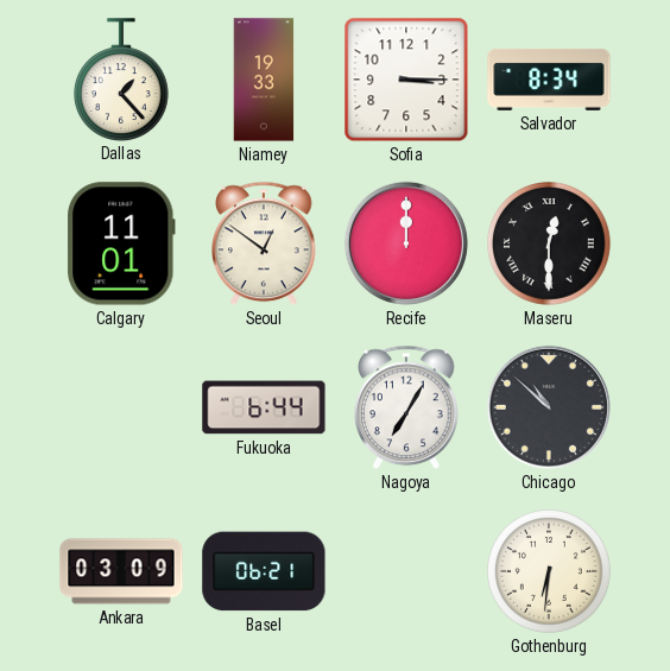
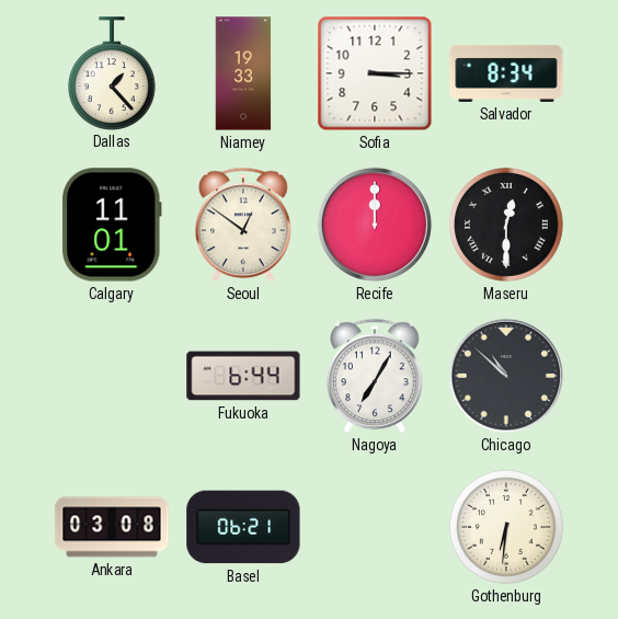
Ankara: 03:09 -> 03:08 (112, 527)
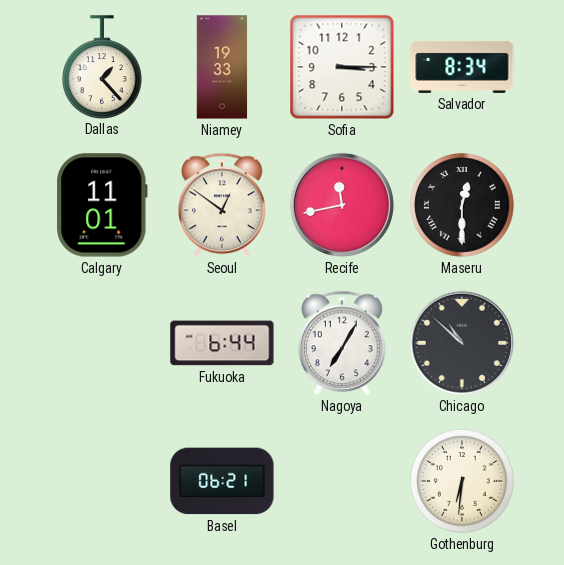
Recife: 12:00 -> 11:43 (342, 205)
Ankara: 03:08 -> none (112, 527)
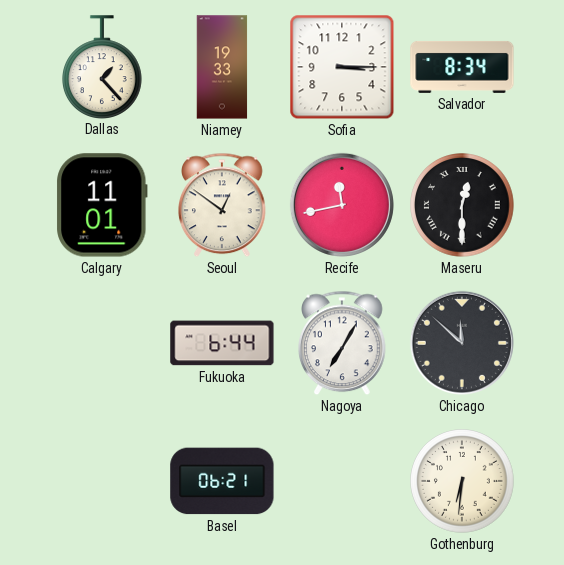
Chicago: 10:52 -> 11:52 (462, 343)
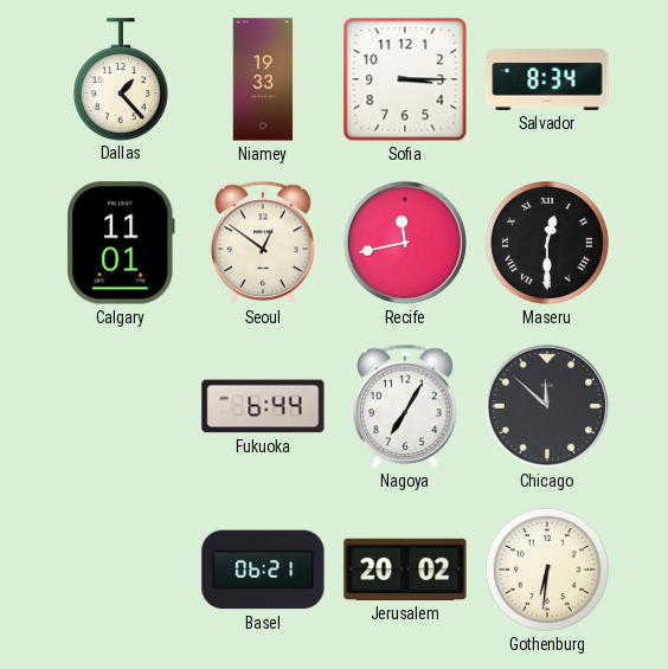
Jerusalem: none -> 20:02 (405, 570)
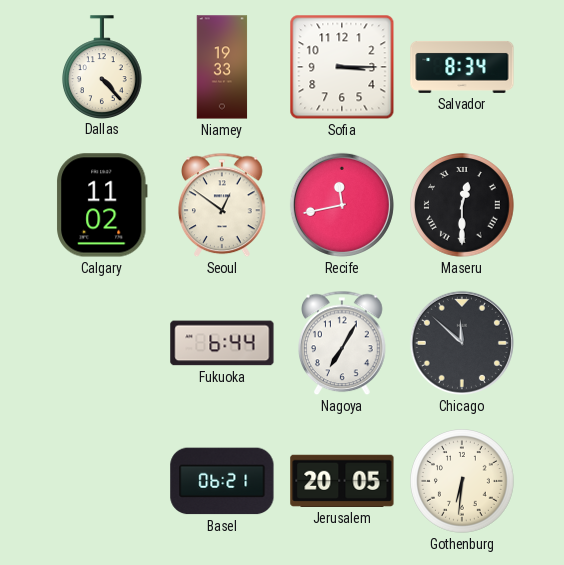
Dallas: 1:23 -> 4:23 (103, 67)
Calgary: 11:01 -> 11:02 (103, 205)
Jerusalem: 20:02 -> 20:05 (342, 481)
